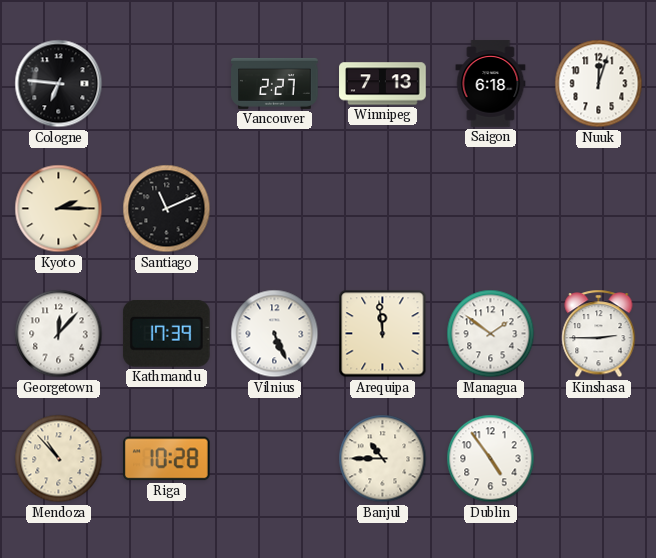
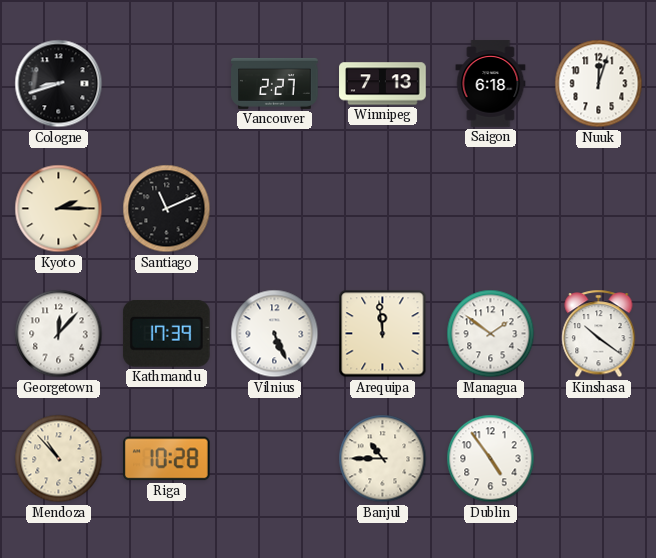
Cologne: 6:46 -> 8:42 (59, 84)
Kinshasa: 2:45 -> 10:21 (599, 334)
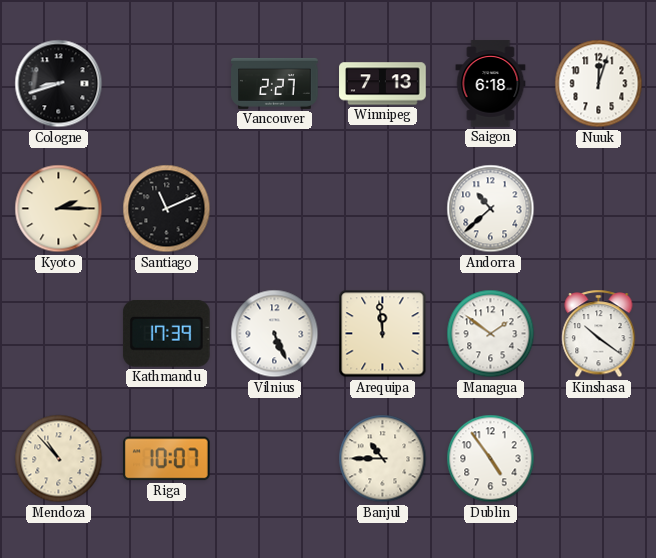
Andorra: none -> 10:38 (491, 209)
Georgetown: 12:07 -> none (59, 334)
Riga: 10:28 -> 10:07 (167, 459)
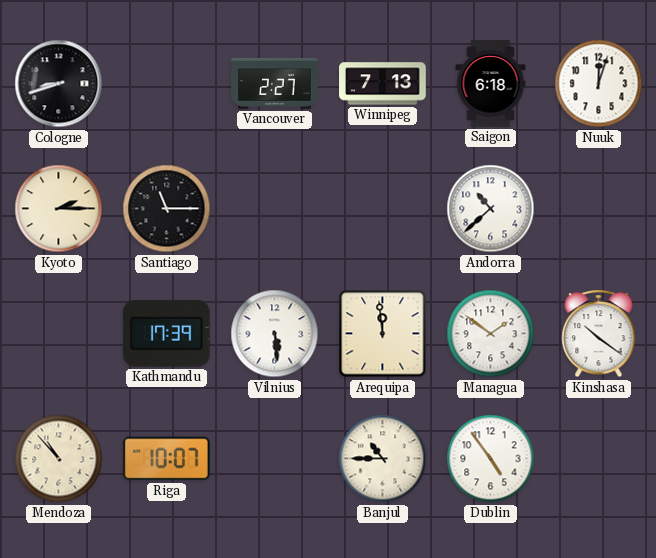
Santiago: 11:11 -> 11:15 (167, 209)
Vilnius: 5:26 -> 5:29 (275, 334)
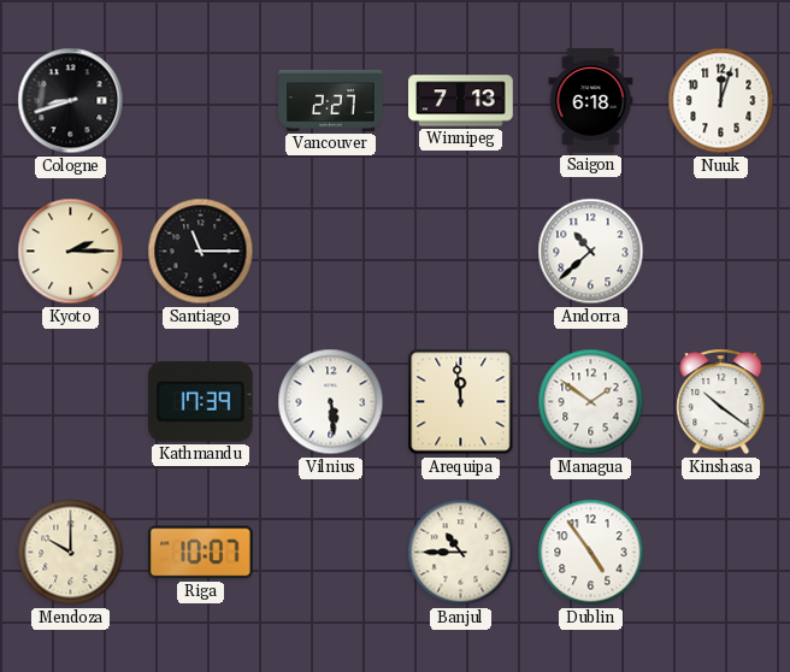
Mendoza: 10:53 -> 10:00 (71, 553)
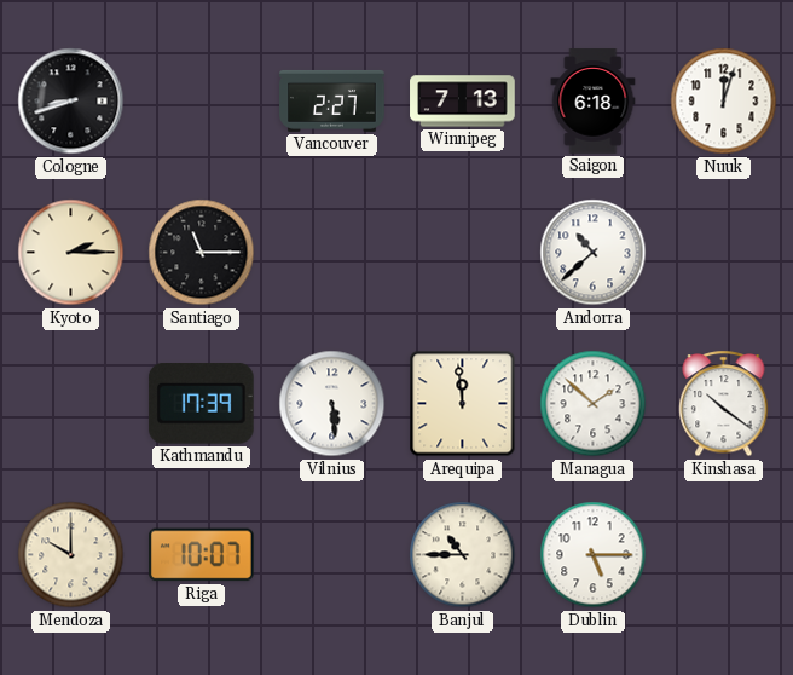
Managua: 1:51 -> 1:52 (594, 404)
Dublin: 4:54 -> 5:15 (594, 555)
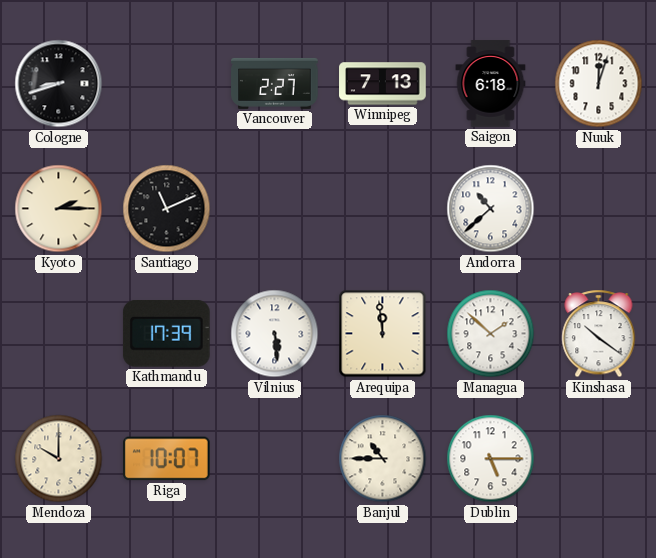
Santiago: 11:15 -> 11:11 (167, 209)
